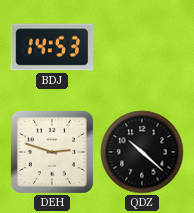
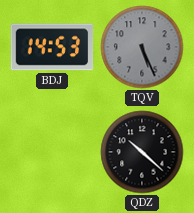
TQV: none -> 5:26 (142, 47)
DEH: 2:48 -> none (52, 152)
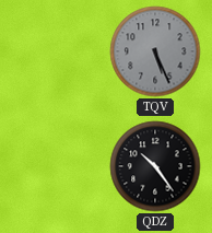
BDJ: 14:53 -> none (52, 47)
QDZ: 10:22 -> 10:24 (155, 166)
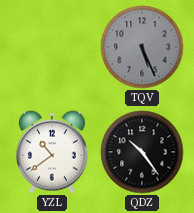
YZL: none -> 10:39 (53, 152)
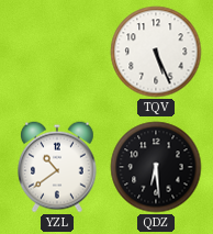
TQV dial: grey -> white (156, 52)
QDZ: 10:24 -> 6:29 (156, 167)
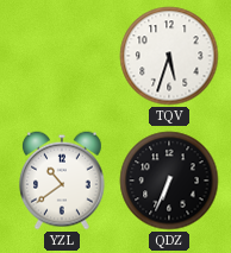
TQV: 5:26 -> 5:33 (169, 56)
QDZ: 6:29 -> 6:34 (169, 181)
